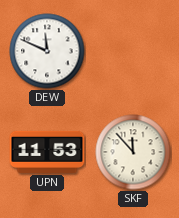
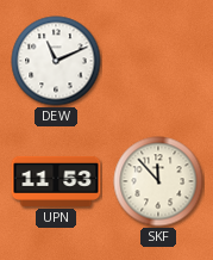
DEW: 11:49 -> 11:11 (56, 61)
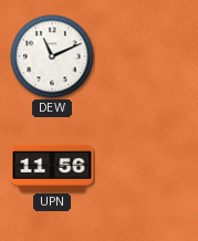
UPN: 11:53 -> 11:56 (52, 168)
SKF: 11:53 -> none (158, 181)
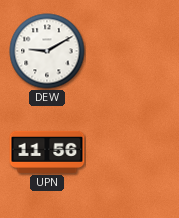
DEW: 11:11 -> 9:10 (47, 51)
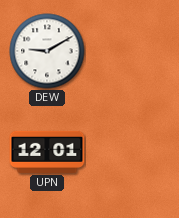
UPN: 11:56 -> 12:01 (47, 152)
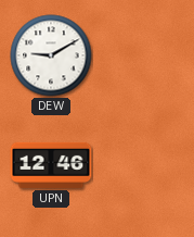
UPN: 12:01 -> 12:46 (51, 165)
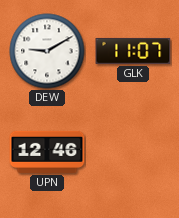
GLK: none -> 11:07 (133, 51)
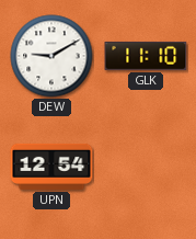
GLK: 11:07 -> 11:10 (146, 56)
UPN: 12:46 -> 12:54 (51, 167)
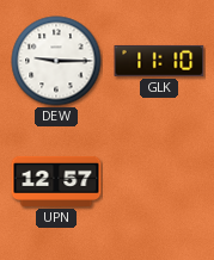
DEW: 9:10 -> 9:15 (56, 61)
UPN: 12:54 -> 12:57 (56, 181)
